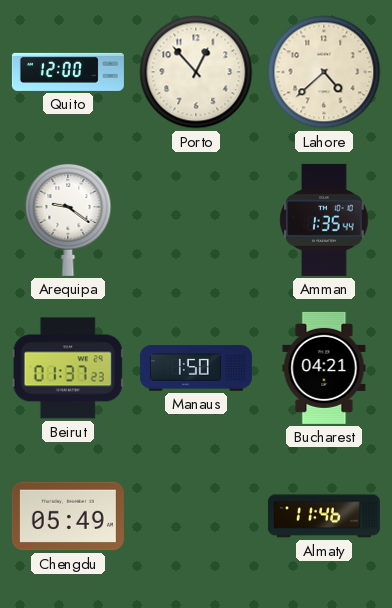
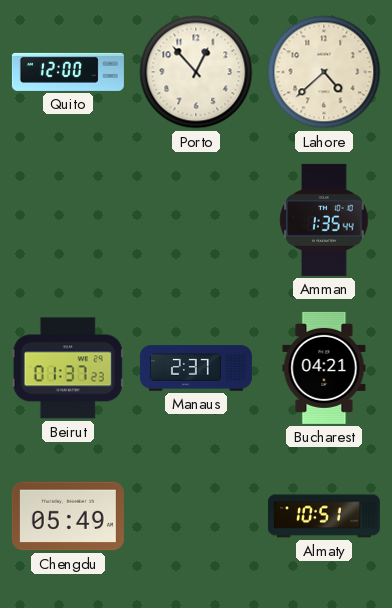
Arequipa: 9:21 -> none (68, 219)
Manaus: 1:50 -> 2:37 (196, 368)
Almaty: 11:46 -> 10:51 (324, 516)
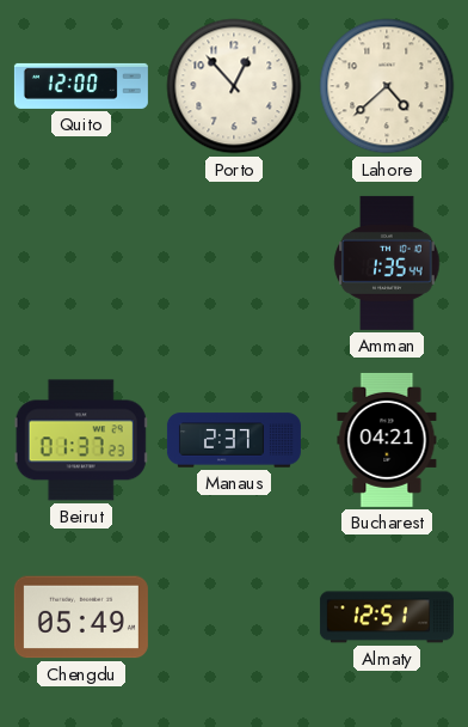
Almaty: 10:51 -> 12:51 (387, 617)
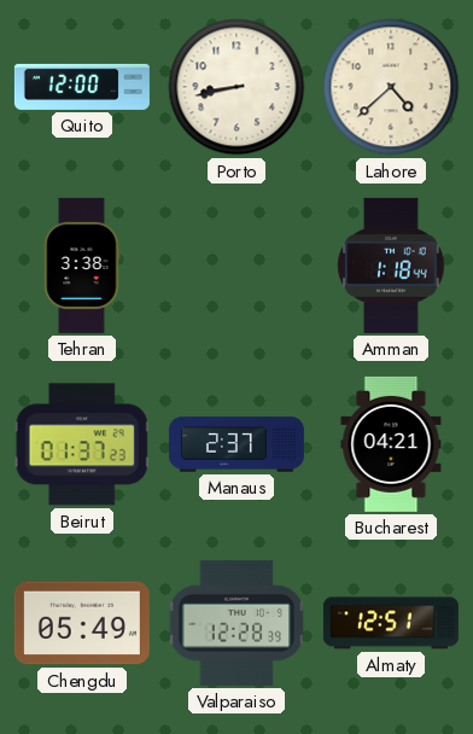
Porto: 12:53 -> 8:43 (237, 87)
Tehran: none -> 3:38 (82, 266)
Amman: 1:35 -> 1:18 (391, 266)
Valparaiso: none -> 12:28 (237, 623)
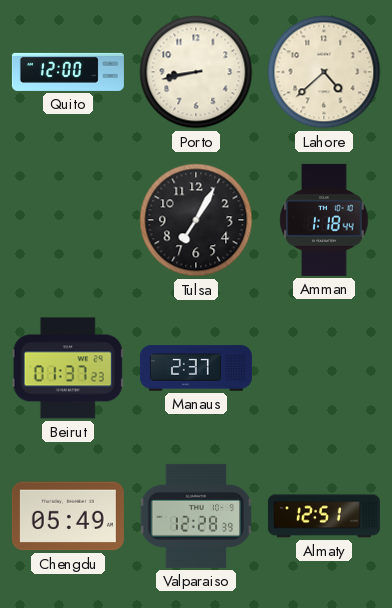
Tehran: 3:38 -> none (82, 266)
Tulsa: none -> 7:05 (196, 220)
Bucharest: 04:21 -> none (391, 444)
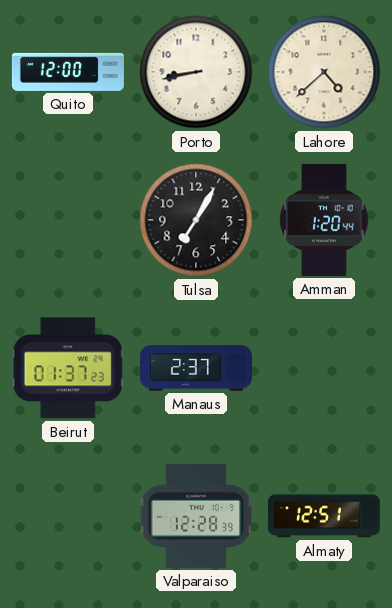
Amman: 1:18 -> 1:20 (324, 220)
Chengdu: 05:49 -> none (68, 516)
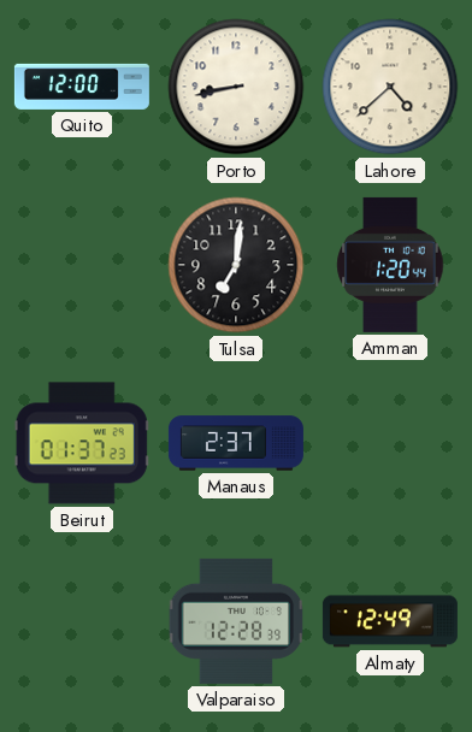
Tulsa: 7:05 -> 7:01 (236, 265)
Almaty: 12:51 -> 12:49 (390, 621)
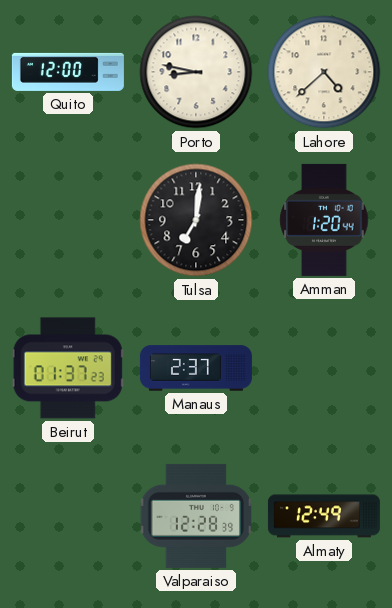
Porto: 8:43 -> 8:47 (196, 72)
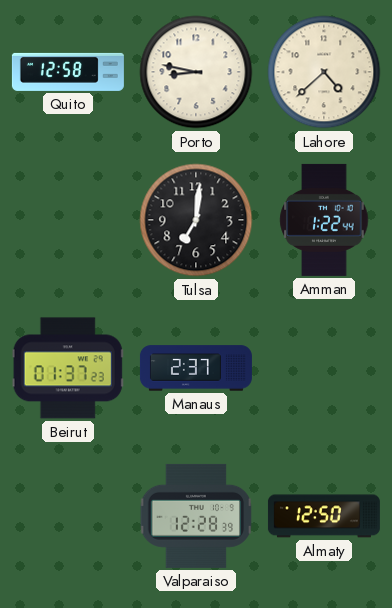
Quito: 12:00 -> 12:58 (68, 72)
Amman: 1:20 -> 1:22 (324, 220)
Almaty: 12:49 -> 12:50 (324, 516)
